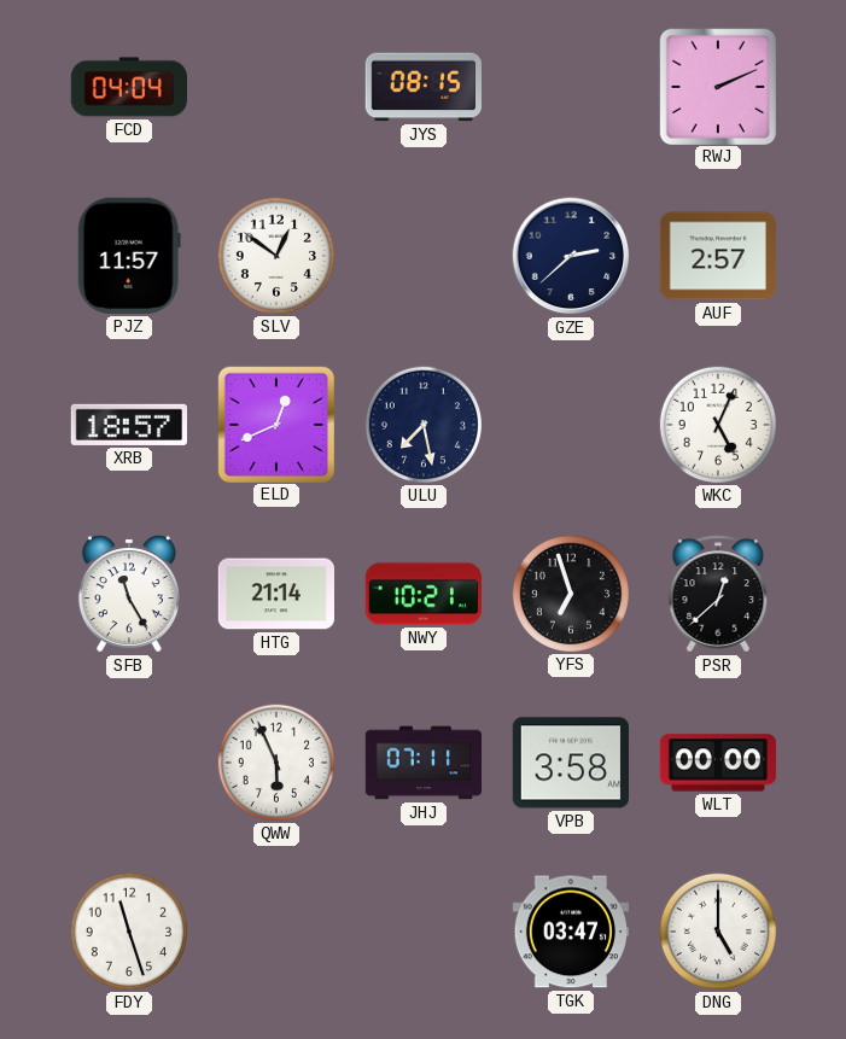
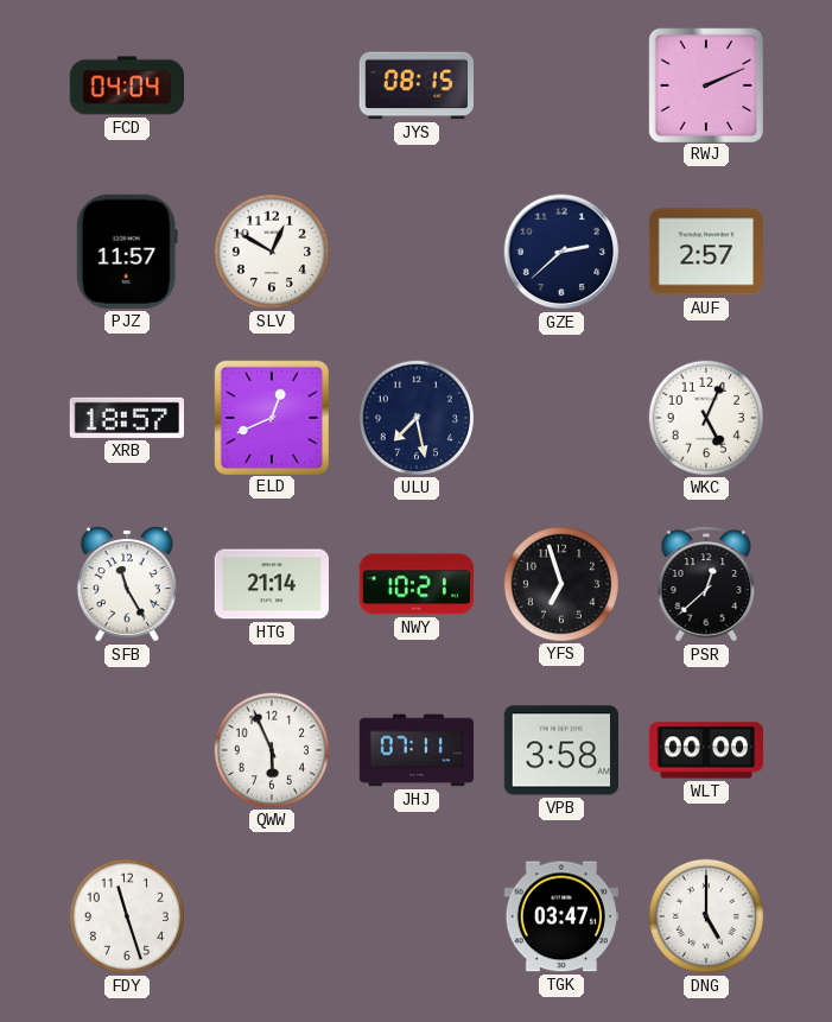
SLV: 12:51 -> 12:50 (271, 250)
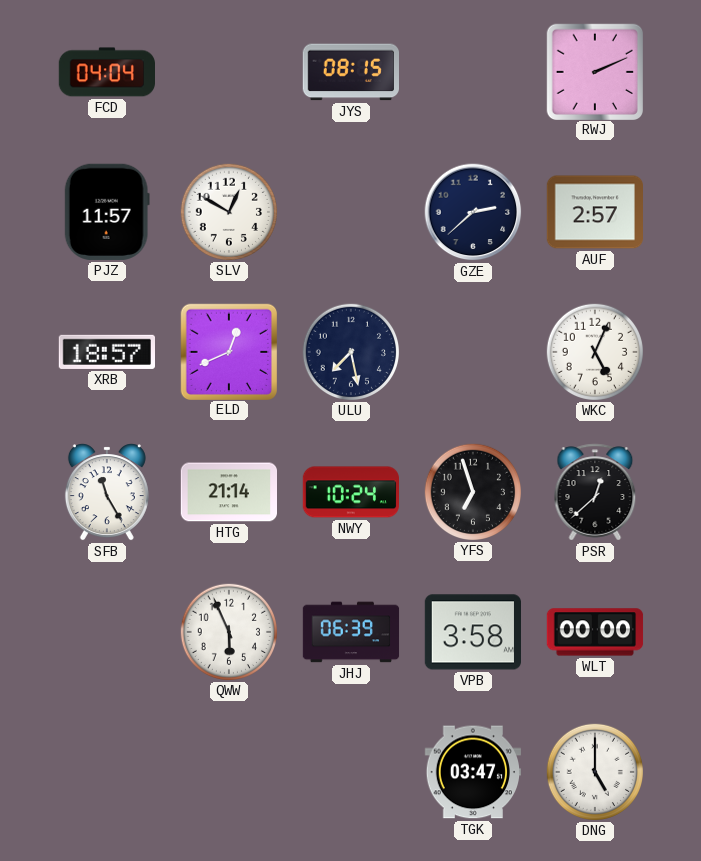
NWY: 10:21 -> 10:24 (350, 492)
JHJ: 07:11 -> 06:39 (351, 632)
FDY: 11:27 -> none (126, 915)
